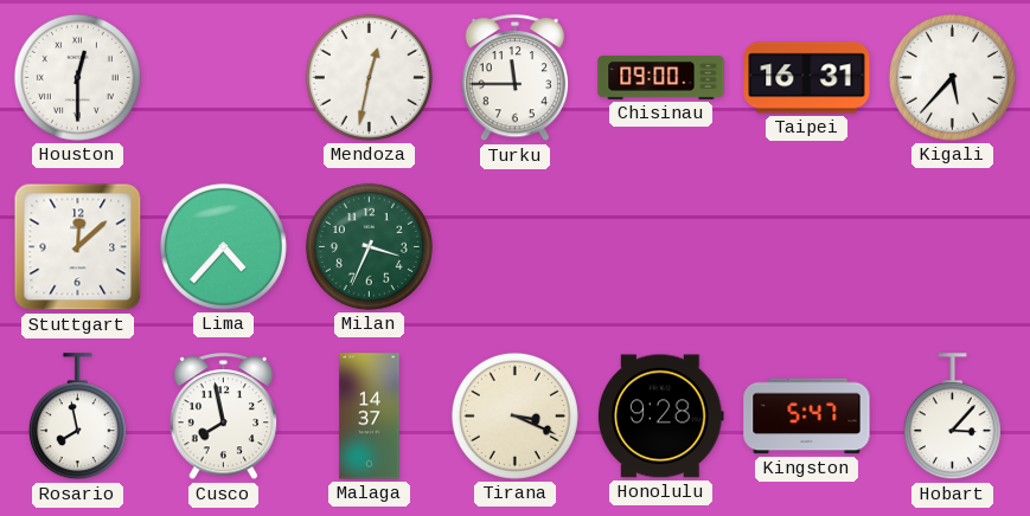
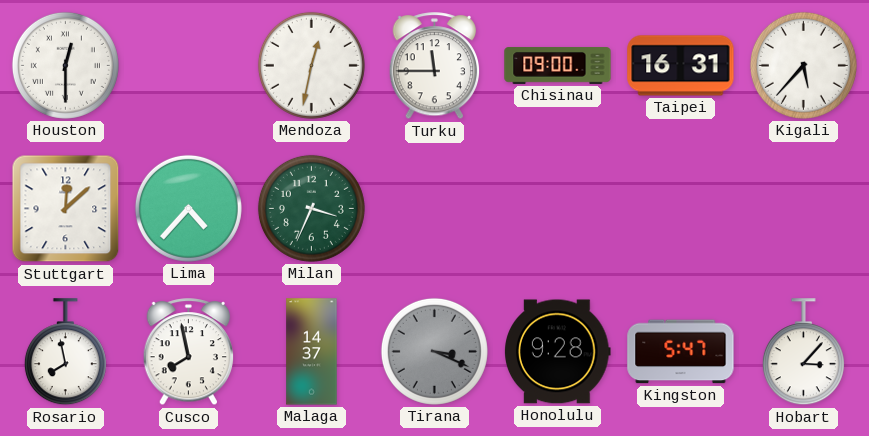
Tirana dial: cream -> grey (434, 351)
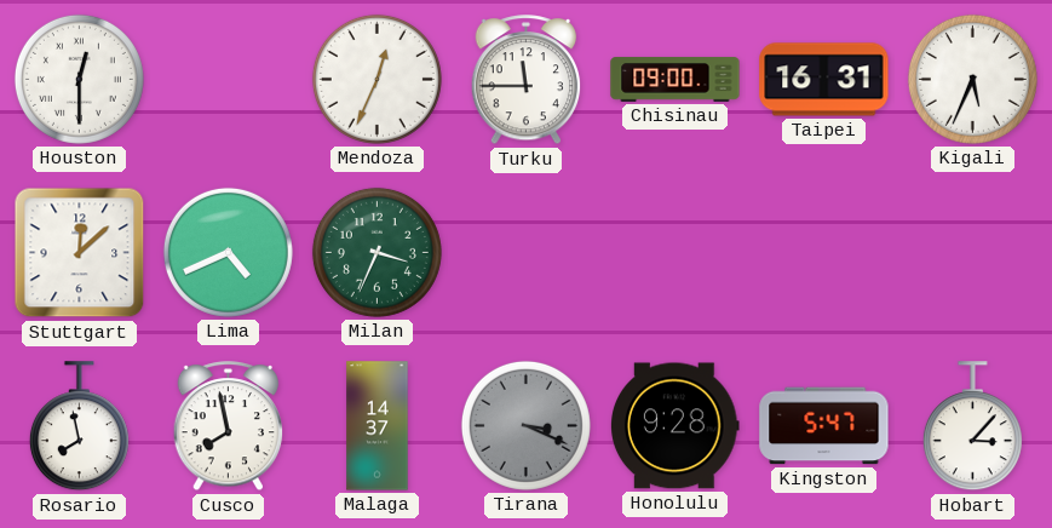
Mendoza: 12:32 -> 12:34 (376, 79)
Kigali: 5:37 -> 5:34 (972, 79)
Lima: 4:37 -> 4:41 (228, 252)
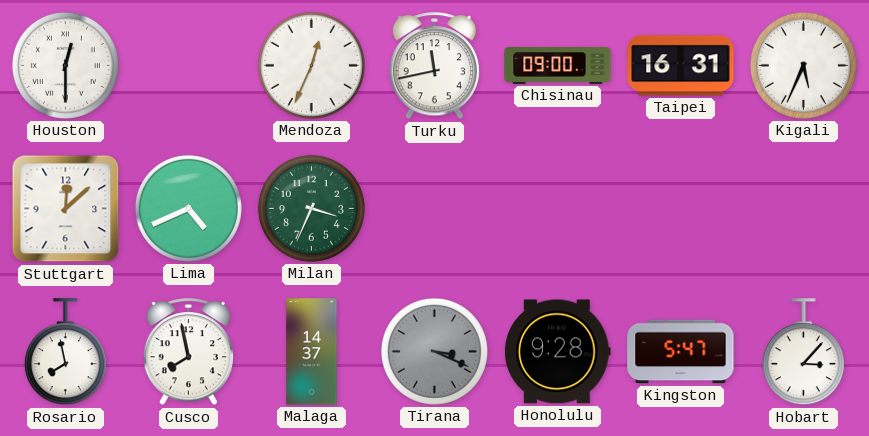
Turku: 11:45 -> 11:43 (435, 66)
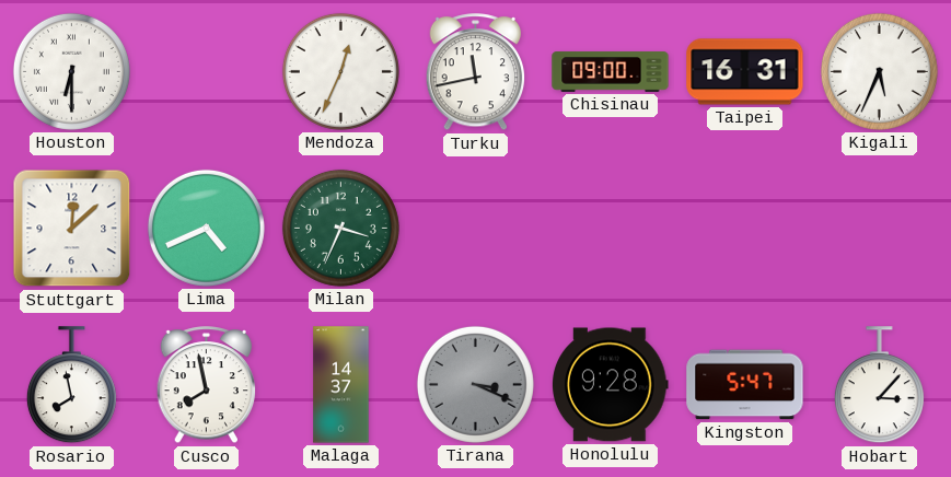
Houston: 12:30 -> 6:30 (71, 71)
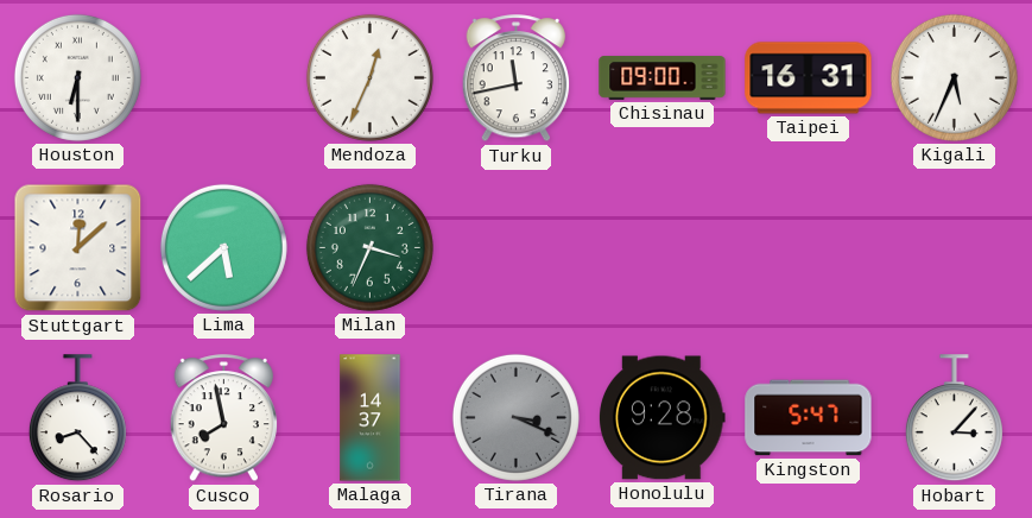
Lima: 4:41 -> 5:38 (223, 247)
Rosario: 7:58 -> 8:23 (77, 418)
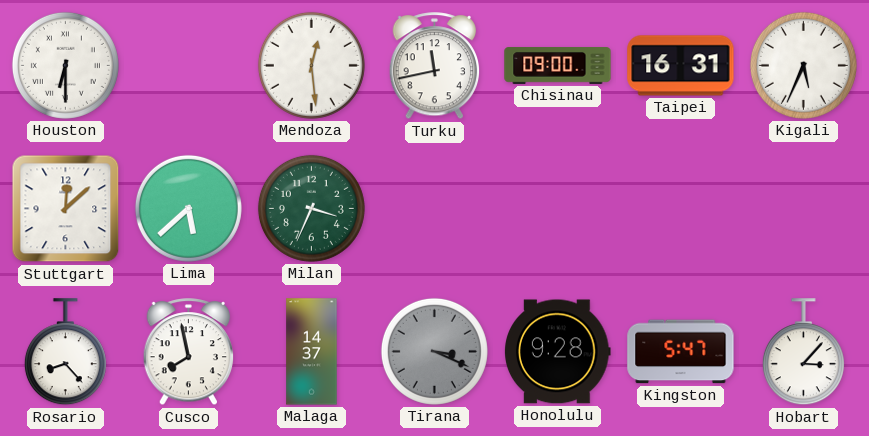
Mendoza: 12:34 -> 12:29 (311, 65)
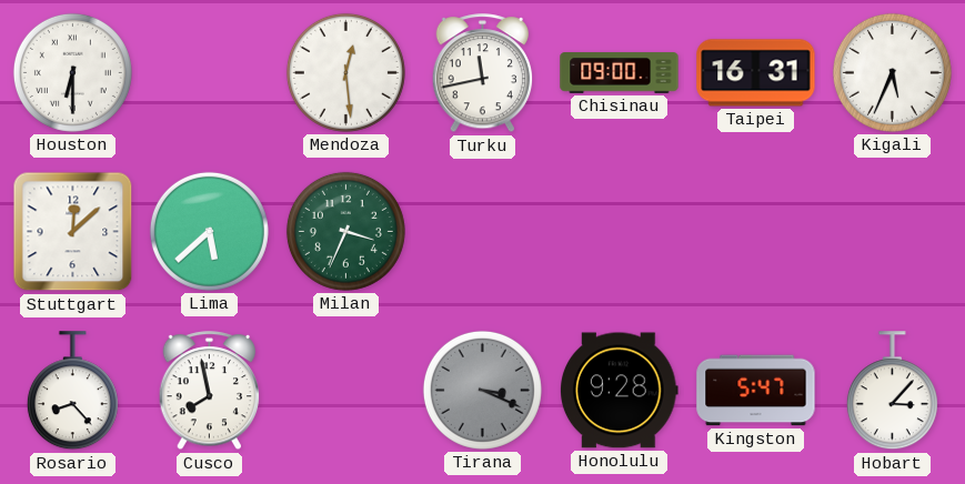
Malaga: 14:37 -> none (312, 352)
